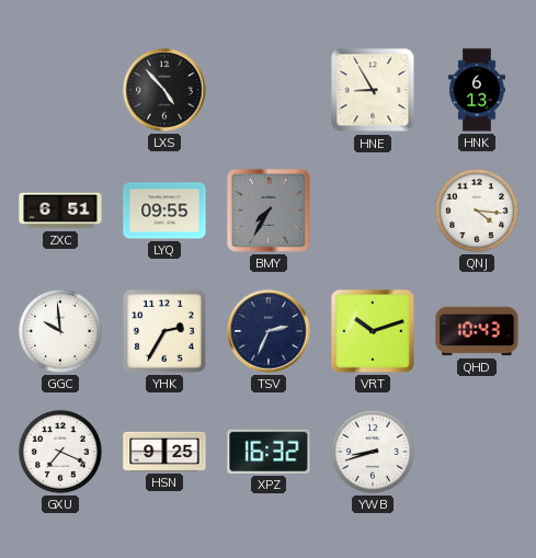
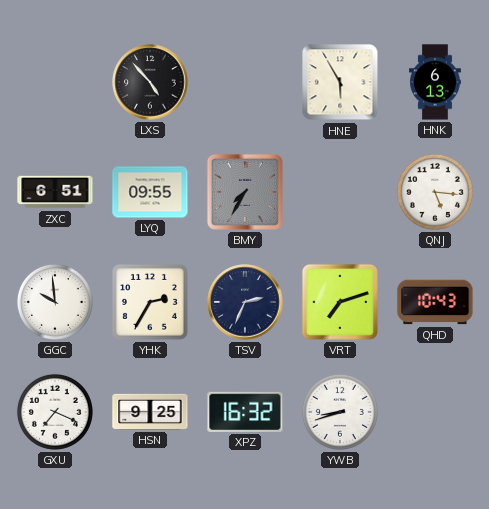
HNE: 8:55 -> 5:55 (340, 82)
QNJ: 4:16 -> 5:16 (435, 192)
VRT: 10:12 -> 7:12 (340, 302)
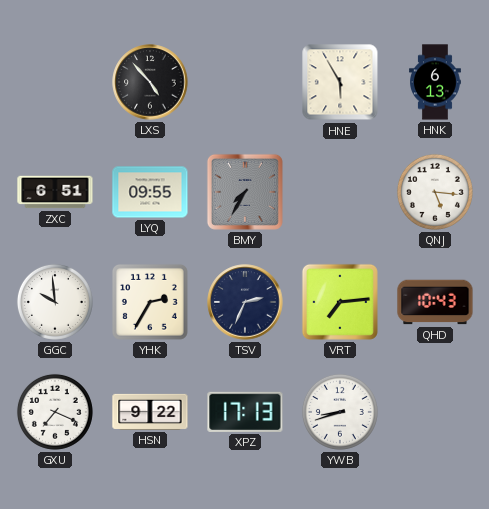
VRT: 7:12 -> 7:14 (340, 302)
HSN: 9:25 -> 9:22 (150, 412)
XPZ: 16:32 -> 17:13 (245, 412)
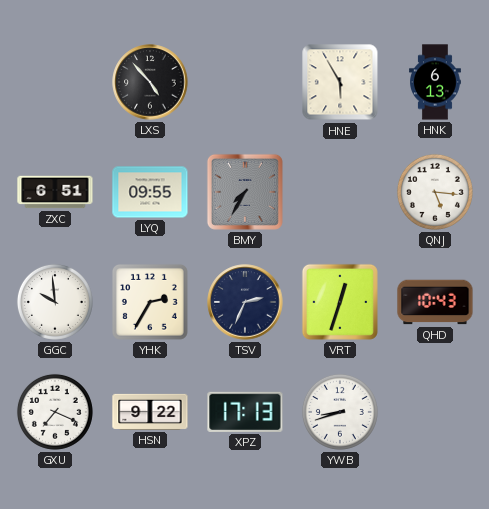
VRT: 7:14 -> 12:33 (340, 302)
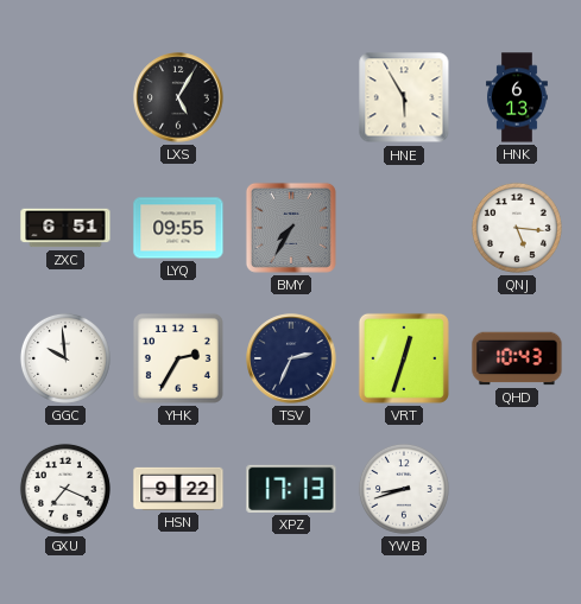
LXS: 4:53 -> 5:05 (178, 97)
